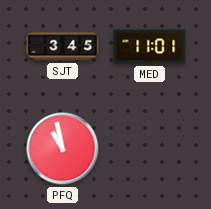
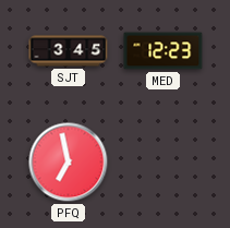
MED: 11:01 -> 12:23 (164, 51)
PFQ: 10:58 -> 6:58 (69, 163)
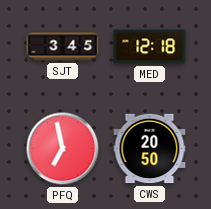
MED: 12:23 -> 12:18 (150, 47)
CWS: none -> 20:50 (150, 149)
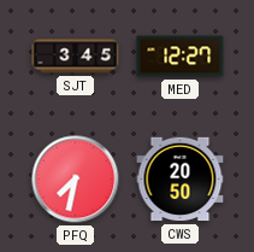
MED: 12:18 -> 12:27 (181, 57)
PFQ: 6:58 -> 7:32 (76, 180)
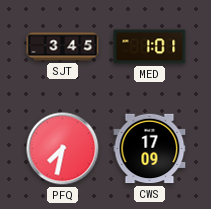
MED: 12:27 -> 1:01 (150, 47)
CWS: 20:50 -> 17:09 (150, 149)
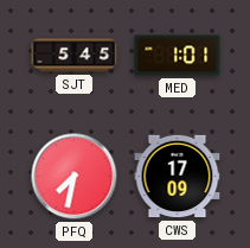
SJT: 3:45 -> 5:45 (75, 56)
